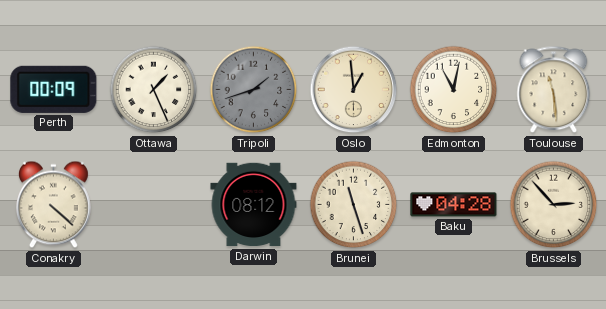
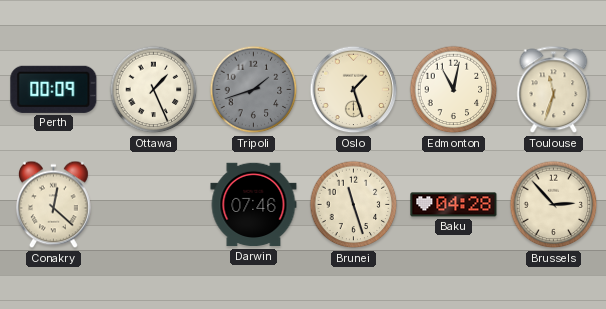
Oslo: 12:59 -> 1:27 (354, 90)
Toulouse: 11:29 -> 11:33 (554, 90)
Conakry: 4:22 -> 12:22 (53, 205)
Darwin: 08:12 -> 07:46 (254, 205)
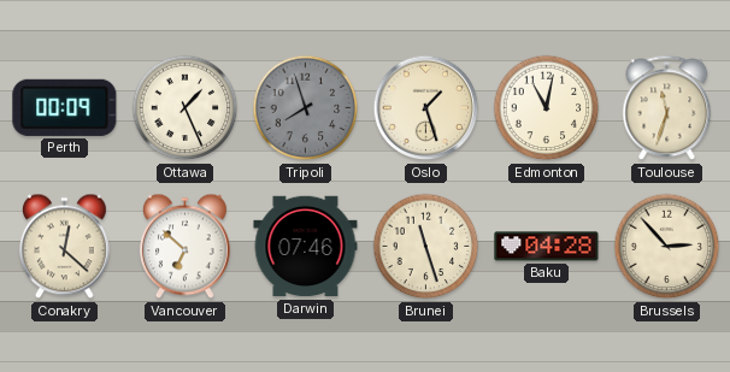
Tripoli: 1:42 -> 7:57 (306, 108)
Vancouver: none -> 6:52 (184, 247)
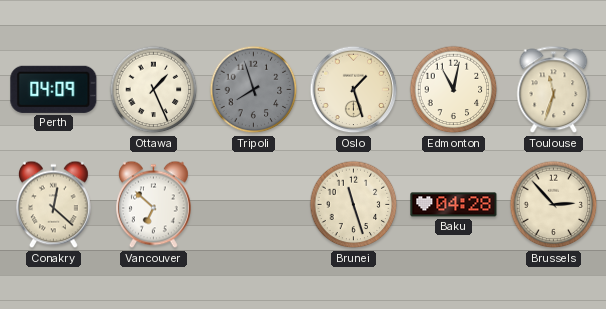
Perth: 00:09 -> 04:09 (54, 89)
Darwin: 07:46 -> none (306, 247)
